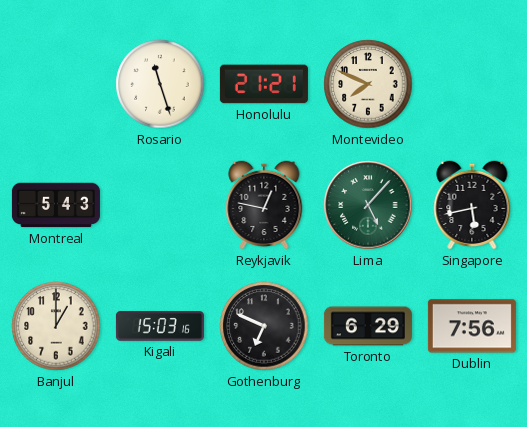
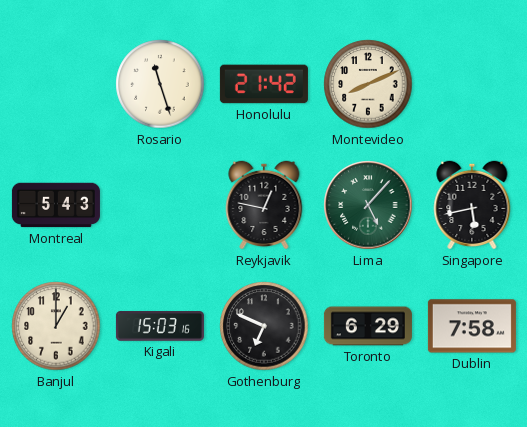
Honolulu: 21:21 -> 21:42 (264, 84)
Montevideo: 7:49 -> 8:11 (368, 84)
Dublin: 7:56 -> 7:58 (472, 326)
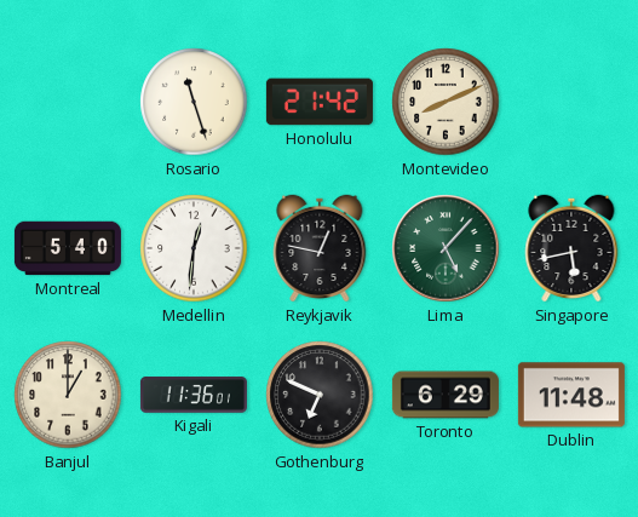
Montreal: 5:43 -> 5:40 (68, 248)
Medellin: none -> 12:31 (194, 248)
Kigali: 15:03 -> 11:36 (194, 395)
Dublin: 7:58 -> 11:48 (571, 395)
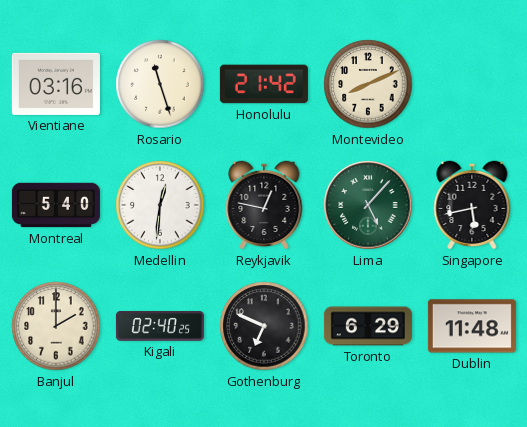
Vientiane: none -> 03:16 (56, 84)
Banjul: 1:00 -> 2:00 (56, 326)
Kigali: 11:36 -> 02:40 (160, 326)
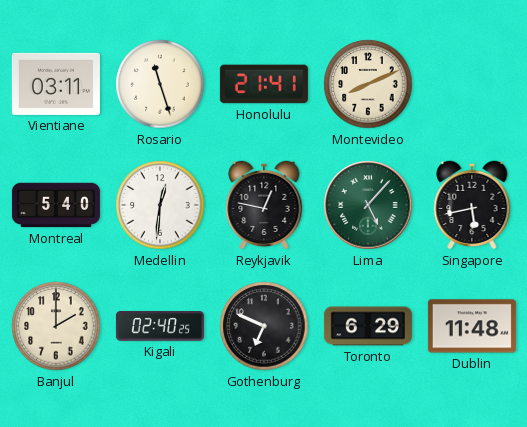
Vientiane: 03:16 -> 03:11 (56, 84)
Honolulu: 21:42 -> 21:41 (264, 84)
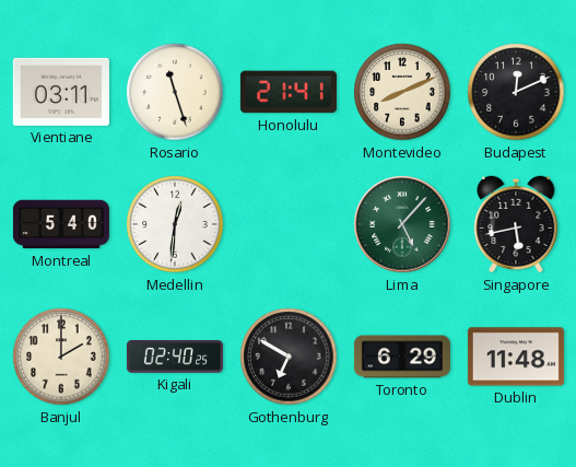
Budapest: none -> 12:11 (516, 92)
Reykjavik: 12:47 -> none (264, 205)
Gothenburg: 6:49 -> 6:50 (289, 357)
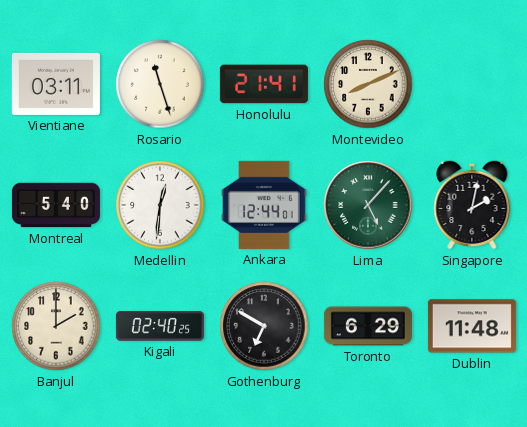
Budapest: 12:11 -> none (516, 92)
Ankara: none -> 12:44 (264, 205)
Singapore: 5:43 -> 2:02 (472, 205)
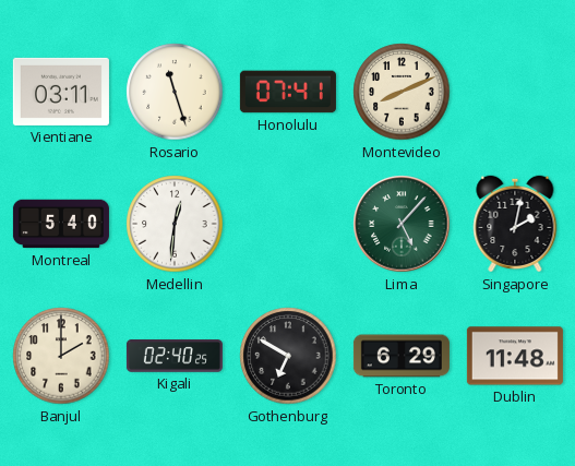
Honolulu: 21:41 -> 07:41 (288, 92)
Ankara: 12:44 -> none (264, 205)
